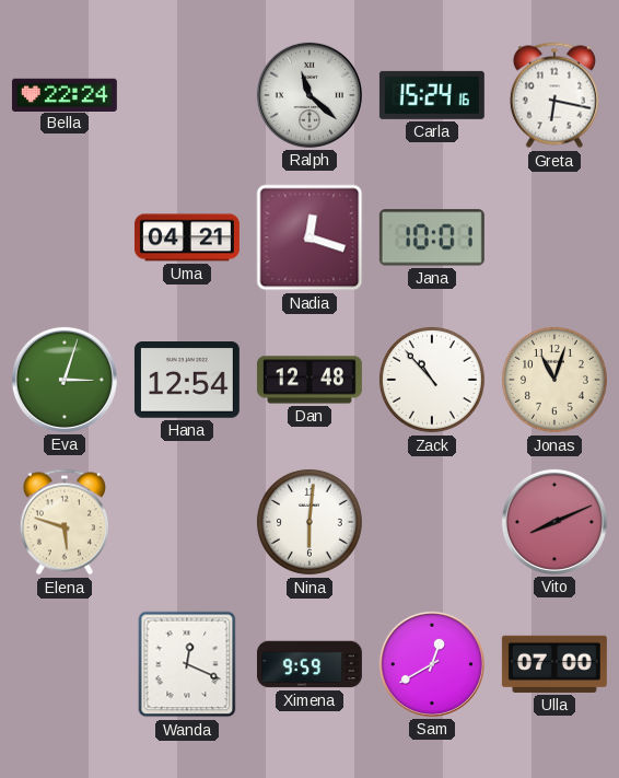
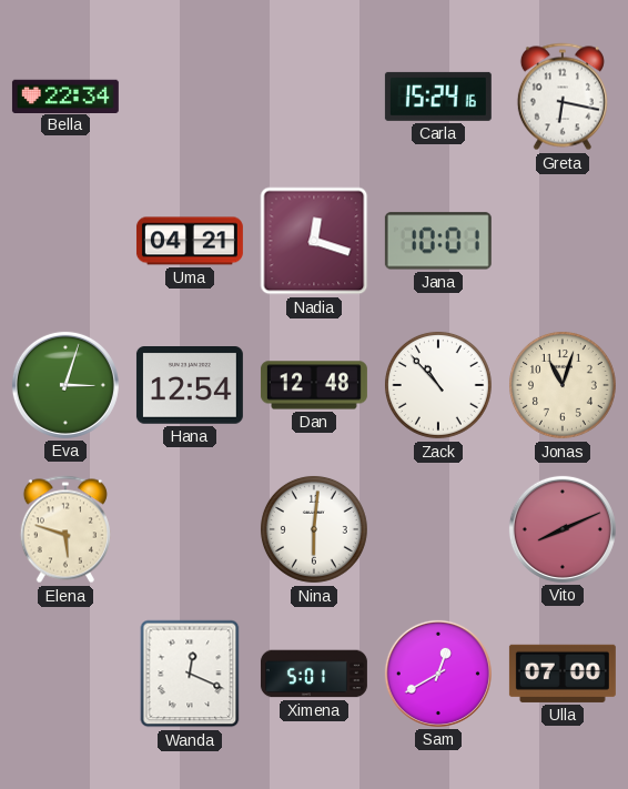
Bella: 22:24 -> 22:34 (65, 95)
Ralph: 11:22 -> none (309, 95)
Ximena: 9:59 -> 5:01 (314, 674)
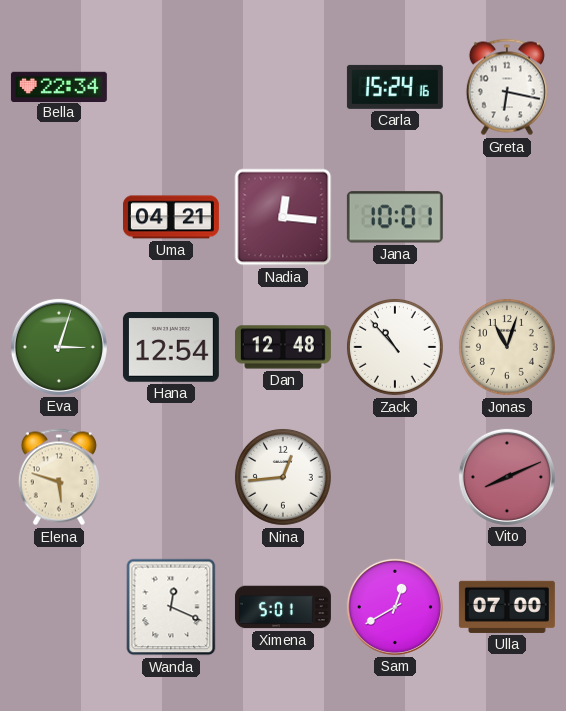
Nadia: 12:18 -> 12:16 (283, 217)
Nina: 6:01 -> 12:44 (283, 477)
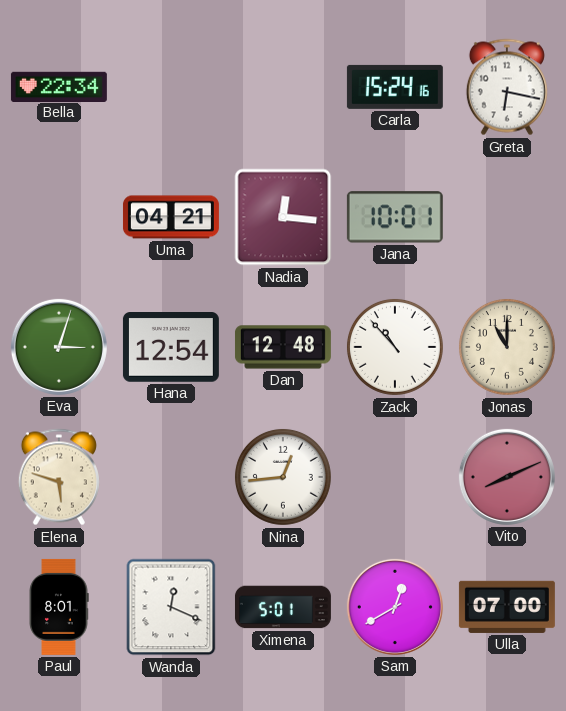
Jonas: 11:03 -> 11:00 (507, 347)
Paul: none -> 8:01 (59, 607)
